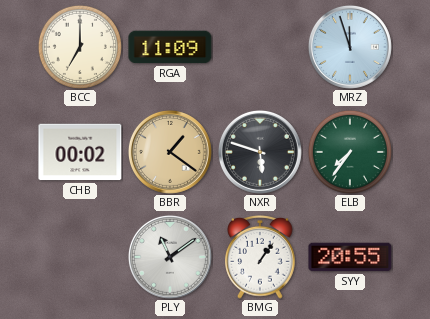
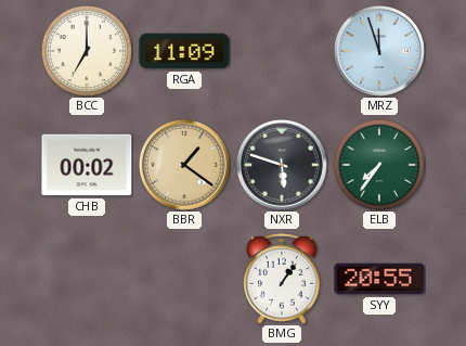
PLY: 11:09 -> none (170, 257)
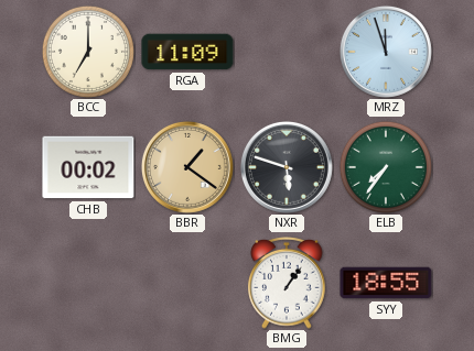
SYY: 20:55 -> 18:55 (386, 283)
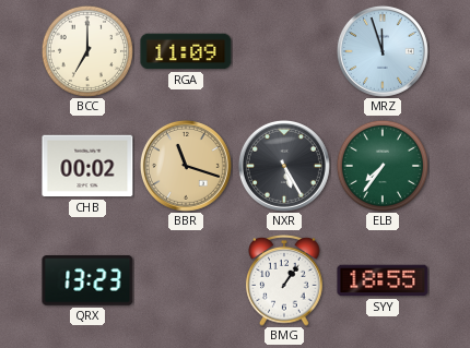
BBR: 1:21 -> 11:18 (186, 166)
NXR: 5:48 -> 5:25 (284, 166)
QRX: none -> 13:23 (87, 280)
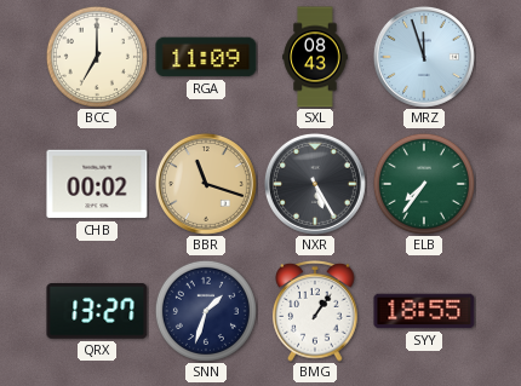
SXL: none -> 08:43 (315, 57)
QRX: 13:23 -> 13:27 (97, 311)
SNN: none -> 1:33 (206, 311)
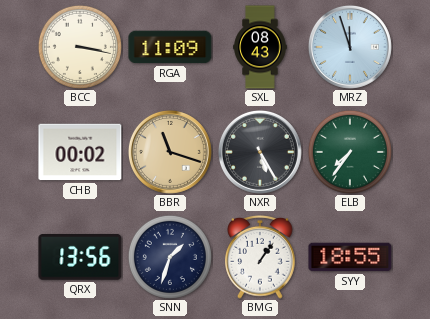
BCC: 7:00 -> 3:17 (80, 47)
QRX: 13:27 -> 13:56 (80, 257)
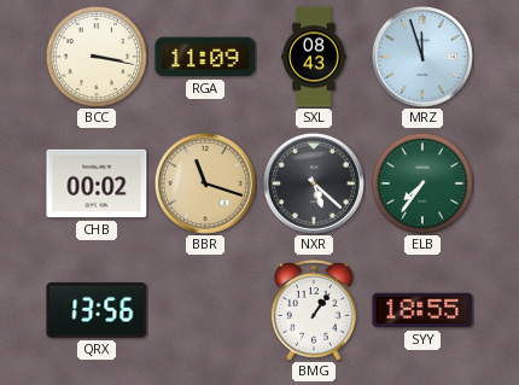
NXR: 5:25 -> 5:22 (314, 183)
SNN: 1:33 -> none (170, 257)
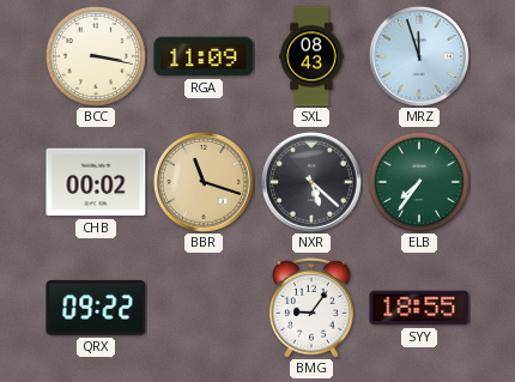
QRX: 13:56 -> 09:22 (96, 308)
BMG: 1:06 -> 9:06 (311, 309)
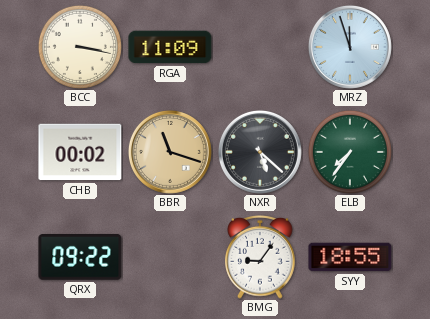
SXL: 08:43 -> none (311, 56)
